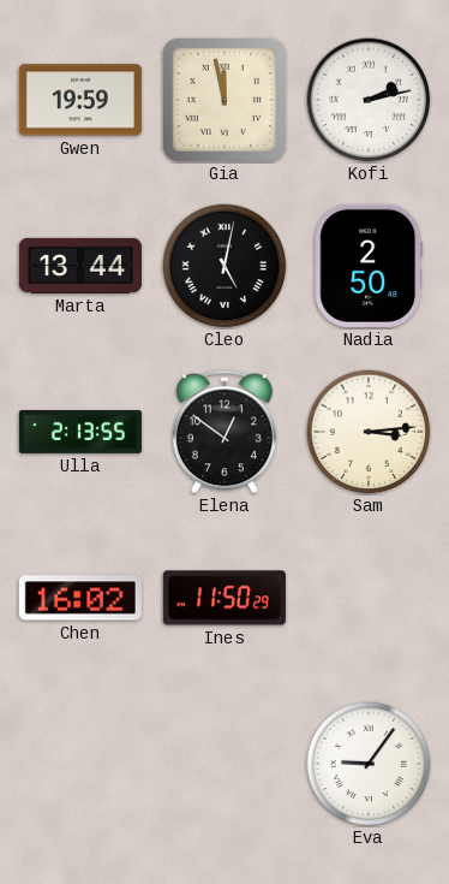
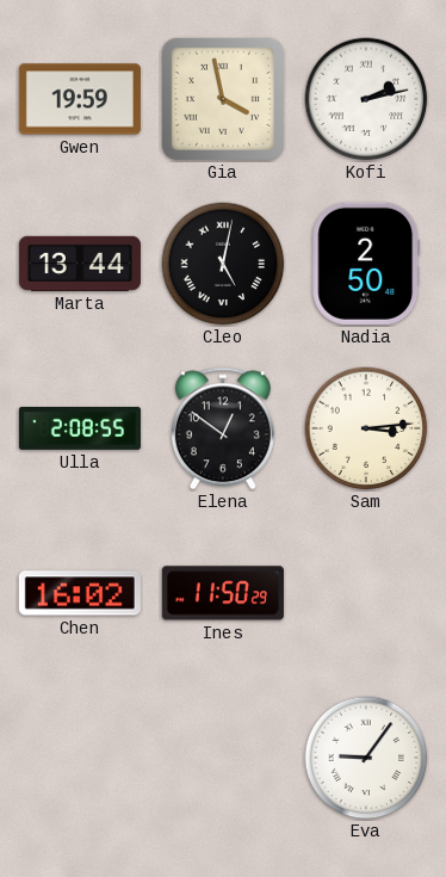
Gia: 11:58 -> 3:58 (223, 99)
Ulla: 2:13 -> 2:08 (80, 428)
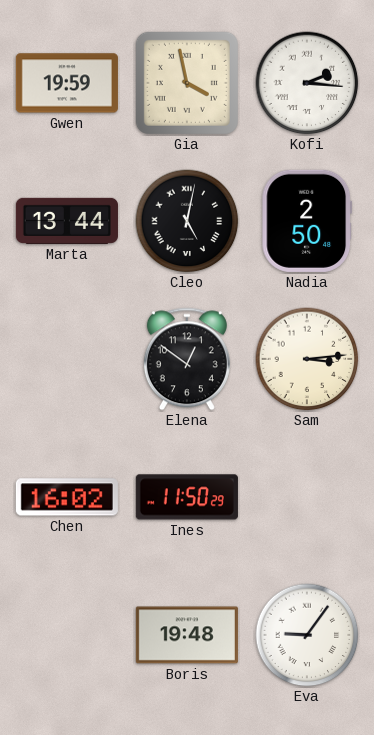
Kofi: 2:13 -> 2:16 (307, 83)
Ulla: 2:08 -> none (80, 428)
Boris: none -> 19:48 (187, 635)
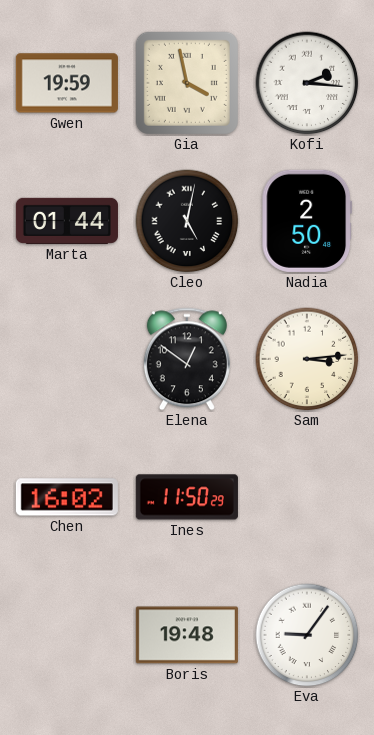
Marta: 13:44 -> 01:44 (67, 221)
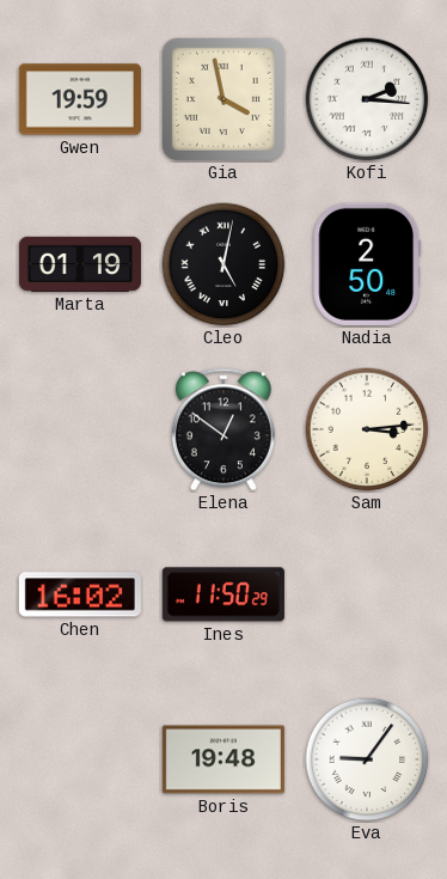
Marta: 01:44 -> 01:19 (80, 264)
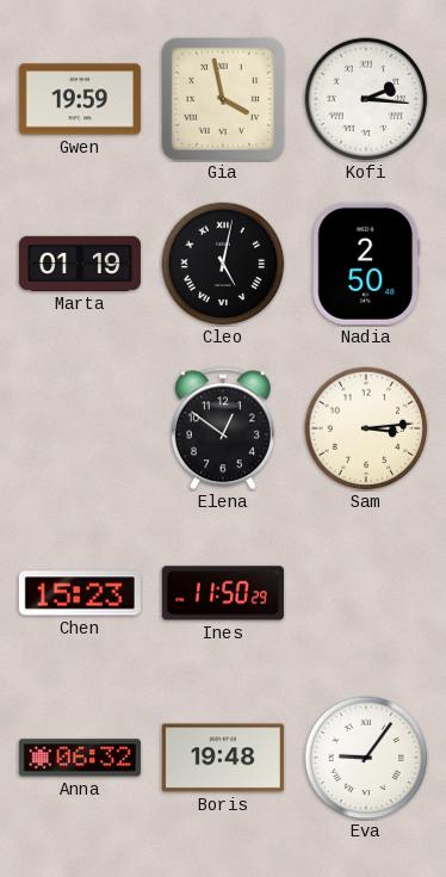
Chen: 16:02 -> 15:23 (80, 593)
Anna: none -> 06:32 (80, 758)
